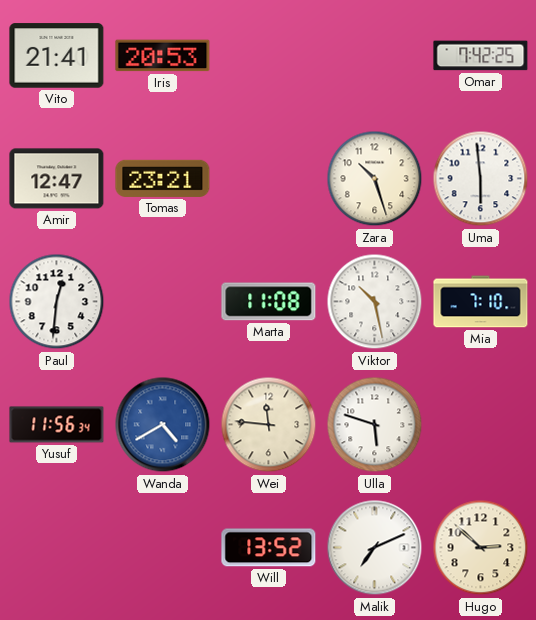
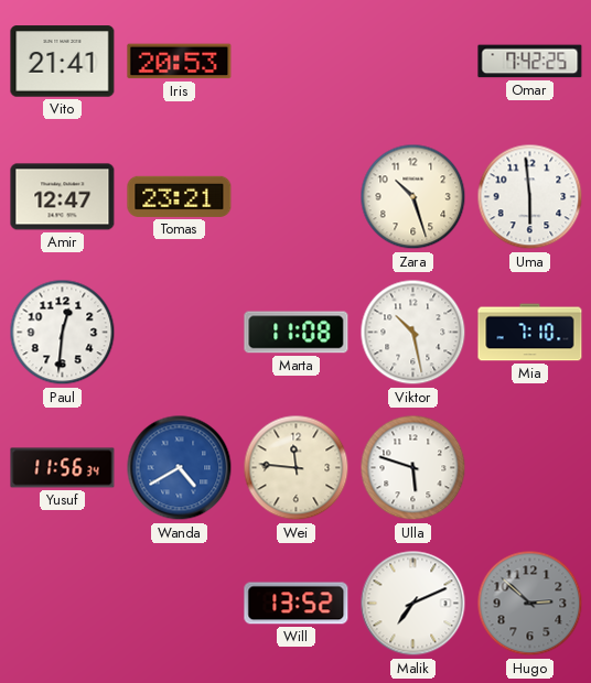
Hugo dial: cream -> grey (530, 604)
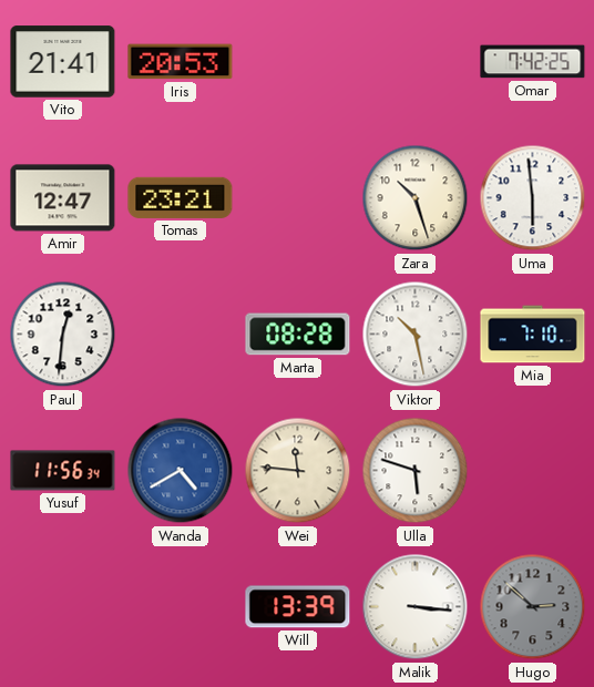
Marta: 11:08 -> 08:28 (298, 335)
Will: 13:52 -> 13:39 (298, 607)
Malik: 7:11 -> 3:16 (416, 607)
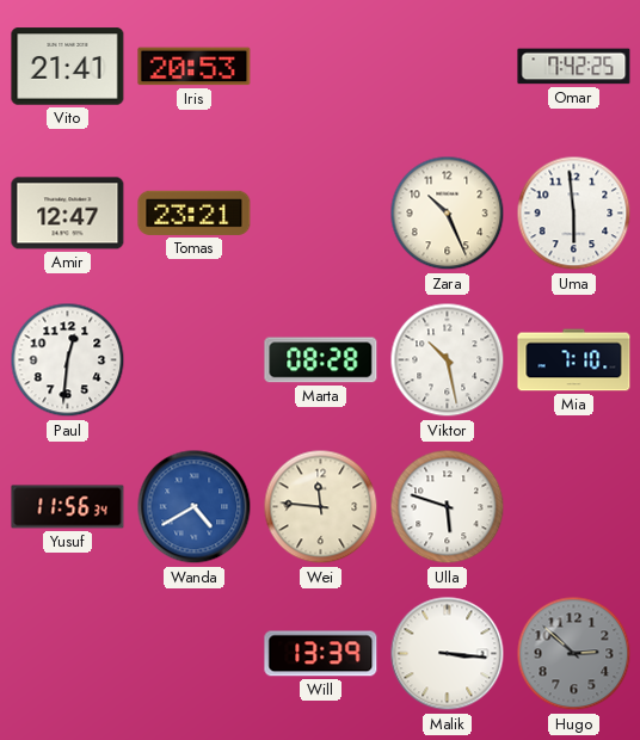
Zara: 10:27 -> 10:26 (448, 214)
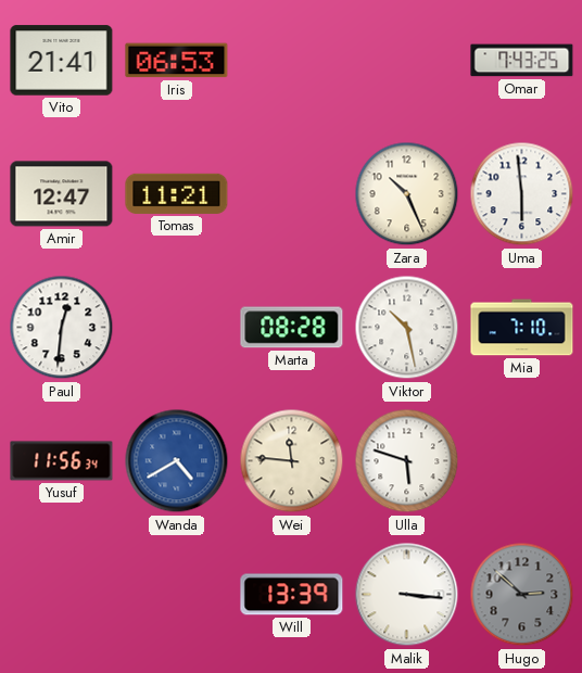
Iris: 20:53 -> 06:53 (177, 61)
Omar: 7:42 -> 7:43 (522, 61)
Tomas: 23:21 -> 11:21 (177, 193)
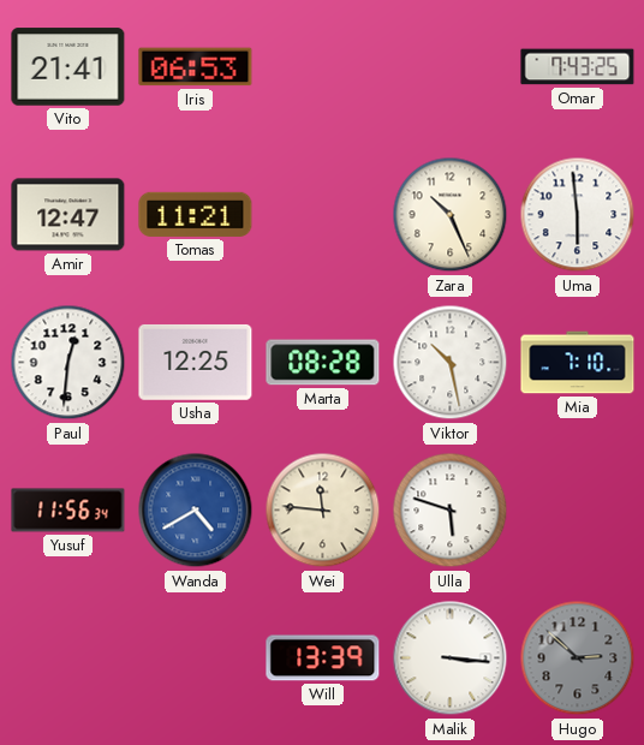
Usha: none -> 12:25 (196, 362)
